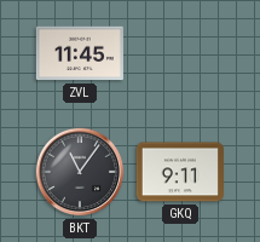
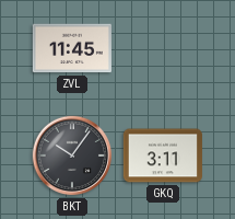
BKT: 11:06 -> 10:06 (72, 155)
GKQ: 9:11 -> 3:11 (163, 155)
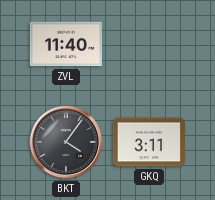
ZVL: 11:45 -> 11:40 (66, 44)
BKT: 10:06 -> 4:06 (66, 142)
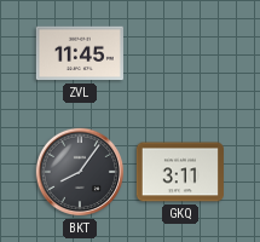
ZVL: 11:40 -> 11:45 (80, 53)
BKT: 4:06 -> 8:06 (80, 172)
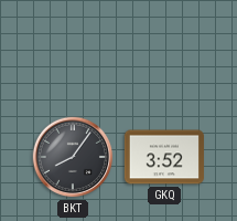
ZVL: 11:45 -> none (80, 53)
GKQ: 3:11 -> 3:52 (164, 157)
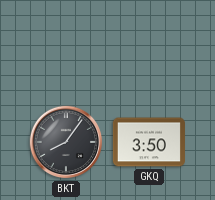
GKQ: 3:52 -> 3:50 (149, 142)
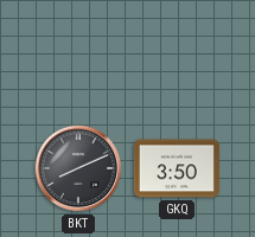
BKT: 8:06 -> 8:11 (78, 168)
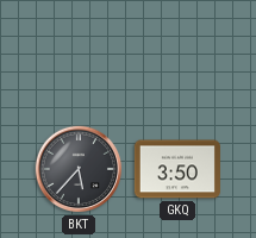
BKT: 8:11 -> 5:37 (79, 169)
